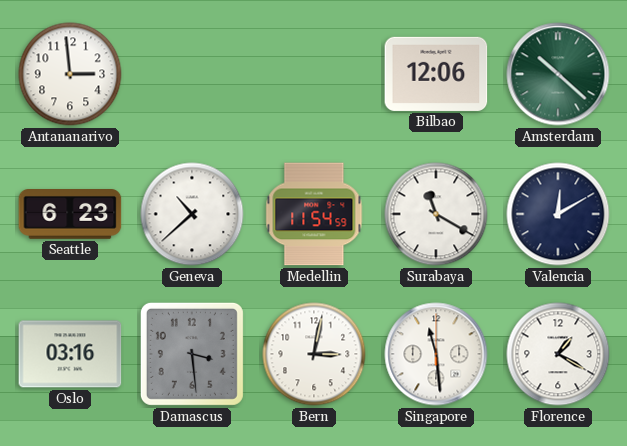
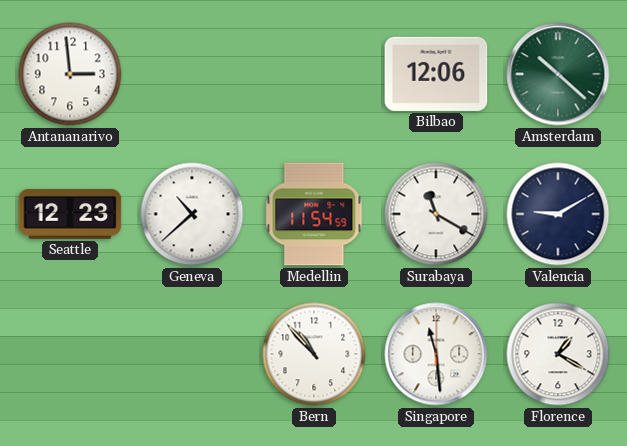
Seattle: 6:23 -> 12:23 (70, 215)
Valencia: 12:10 -> 9:10 (558, 214)
Oslo: 03:16 -> none (70, 354)
Damascus: 3:29 -> none (192, 354)
Bern: 3:02 -> 10:53 (314, 354)
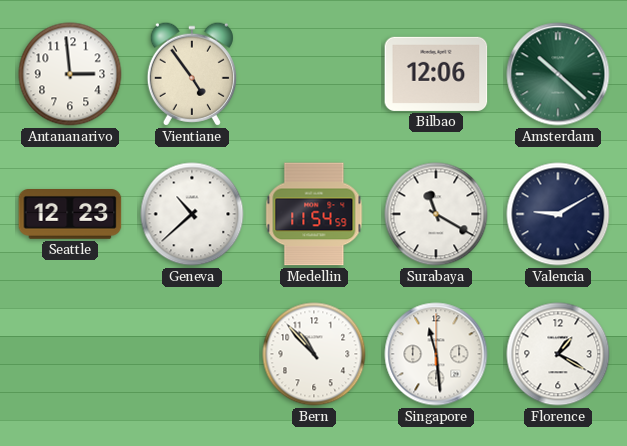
Vientiane: none -> 4:54 (192, 74)
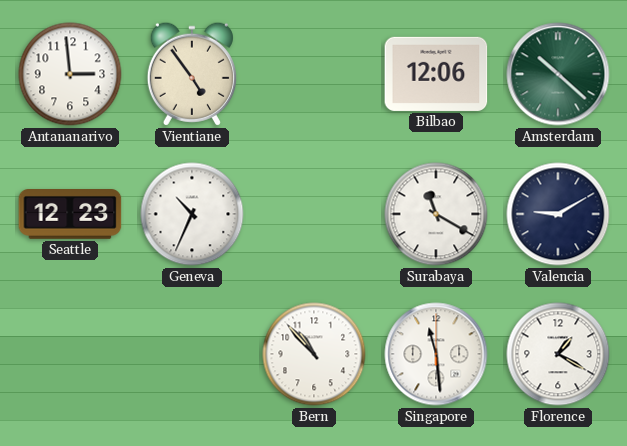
Geneva: 10:38 -> 10:34 (192, 214)
Medellin: 11:54 -> none (314, 214)
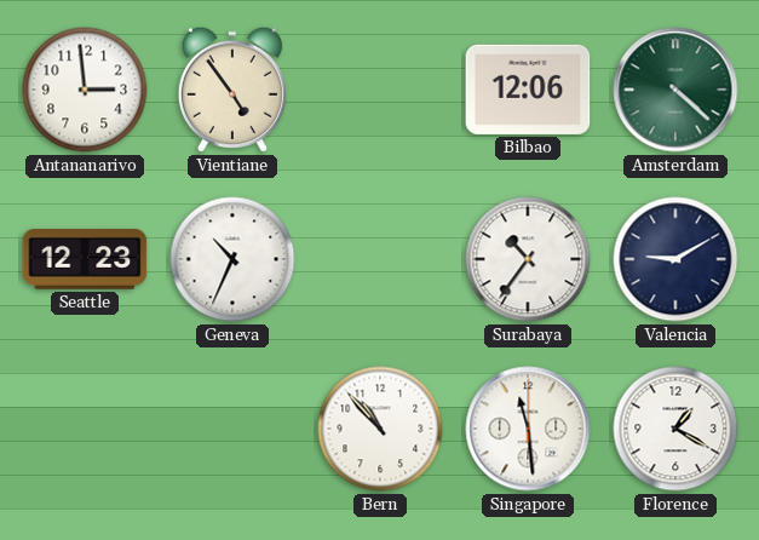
Amsterdam: 10:22 -> 4:22 (675, 90)
Surabaya: 11:20 -> 10:36 (528, 259)
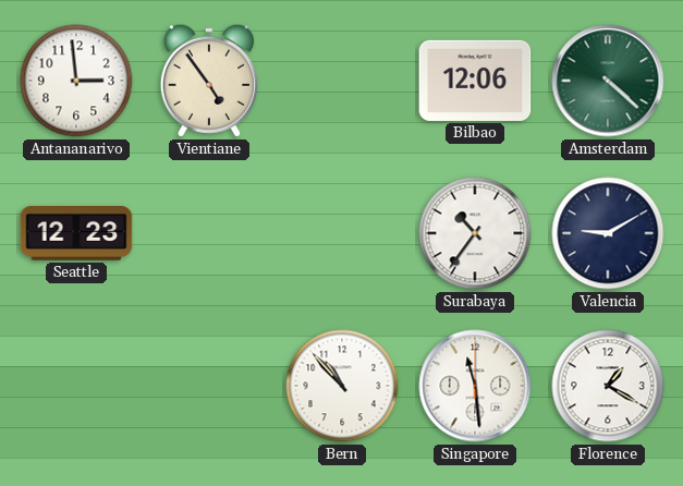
Geneva: 10:34 -> none (232, 259)
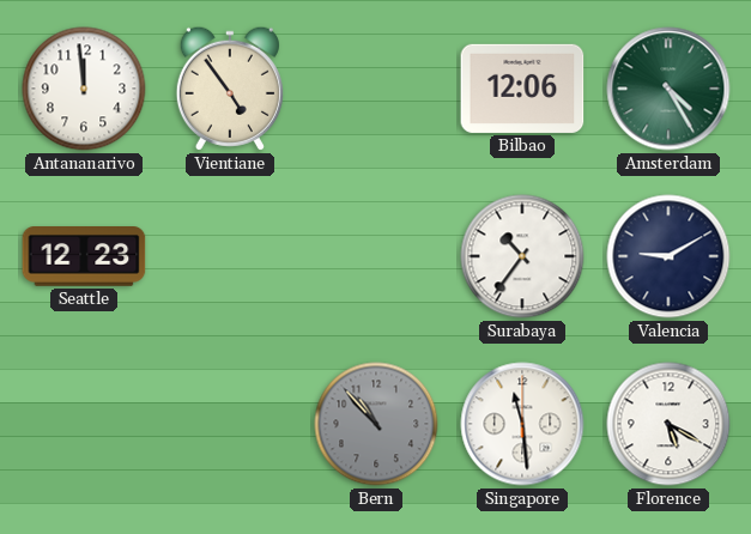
Antananarivo: 2:59 -> 11:59 (84, 89)
Amsterdam: 4:22 -> 4:25 (668, 89)
Bern dial: white -> grey (376, 424)
Florence: 1:20 -> 5:20 (668, 424)
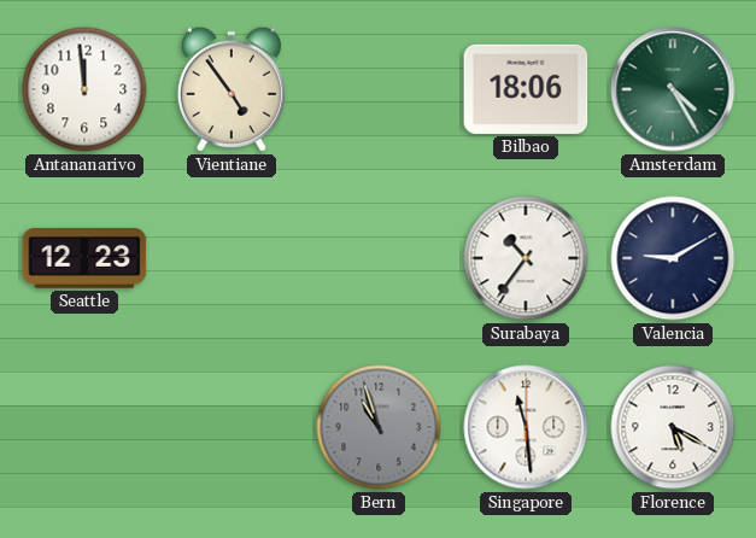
Bilbao: 12:06 -> 18:06 (526, 89)
Bern: 10:53 -> 10:57 (379, 427)
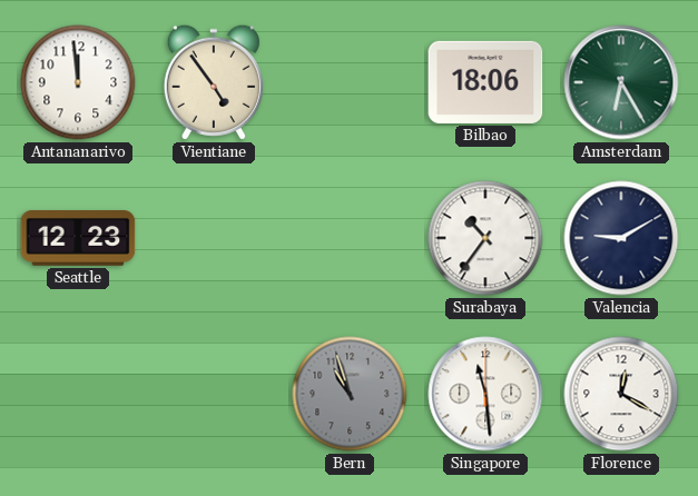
Amsterdam: 4:25 -> 6:25 (621, 82)
Florence: 5:20 -> 12:20 (621, 394)
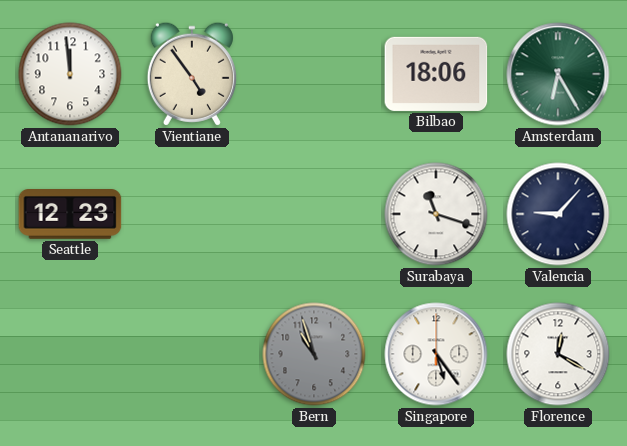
Surabaya: 10:36 -> 11:18 (436, 214)
Valencia: 9:10 -> 9:07 (558, 214)
Singapore: 11:29 -> 5:24 (436, 354)
